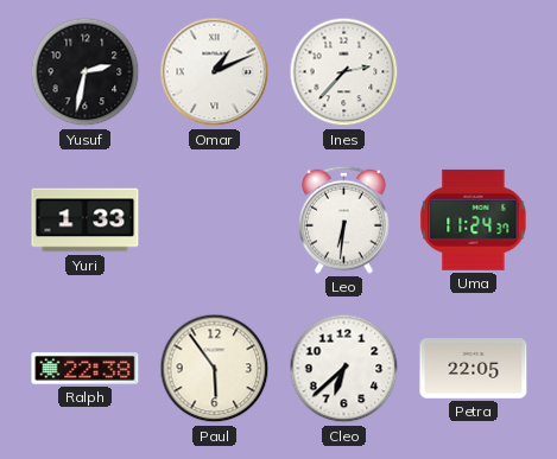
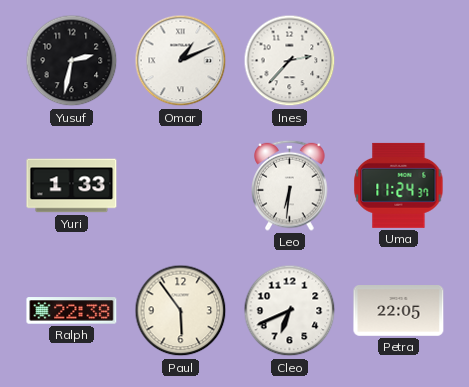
Cleo: 6:38 -> 6:41 (290, 311)
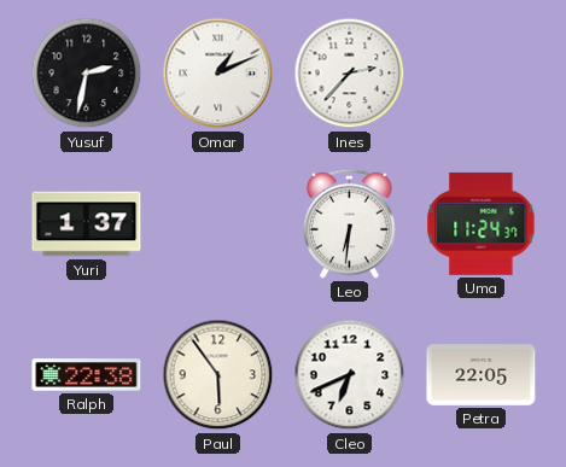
Yuri: 1:33 -> 1:37 (87, 224)
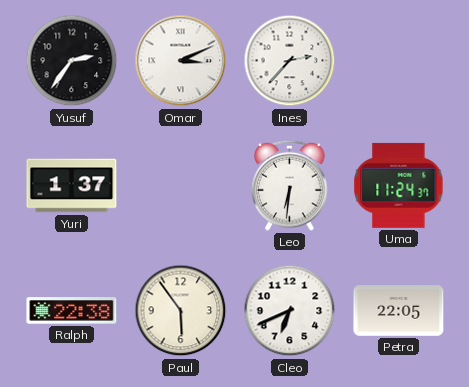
Yusuf: 2:32 -> 2:36 (72, 61)
Omar: 1:11 -> 3:11 (181, 61)
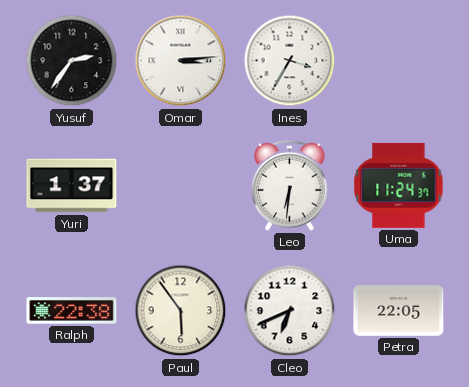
Omar: 3:11 -> 3:14 (181, 61)
Ines: 2:37 -> 3:35 (290, 61)
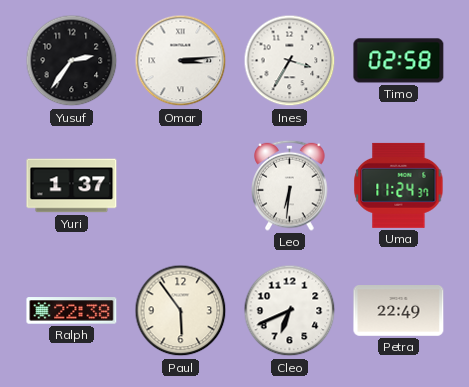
Timo: none -> 02:58 (399, 61)
Petra: 22:05 -> 22:49 (399, 311)
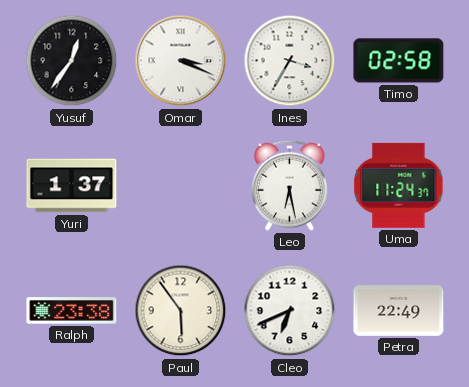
Yusuf: 2:36 -> 12:36 (72, 61)
Omar: 3:14 -> 3:19 (181, 61)
Leo: 6:31 -> 6:28 (290, 185)
Ralph: 22:38 -> 23:38 (72, 311)
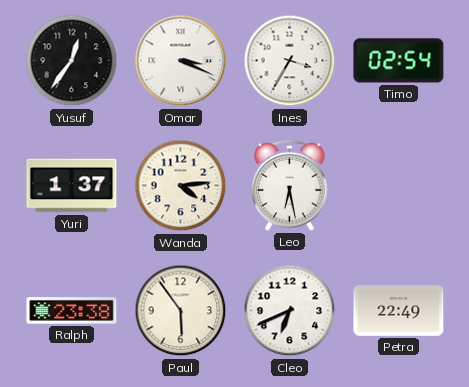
Timo: 02:58 -> 02:54 (399, 61)
Wanda: none -> 4:14 (181, 186)
Uma: 11:24 -> none (399, 185)
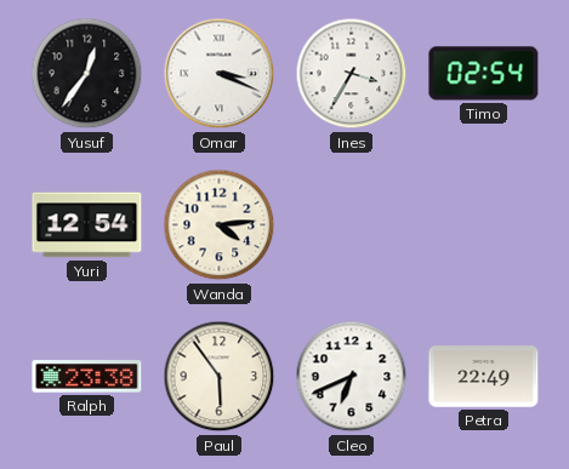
Yuri: 1:37 -> 12:54 (87, 225)
Leo: 6:28 -> none (290, 185)
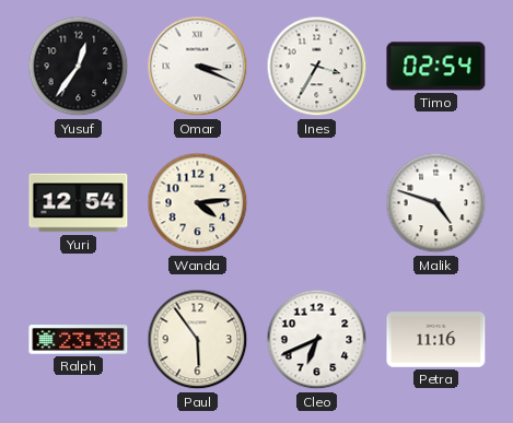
Malik: none -> 4:48 (436, 203)
Petra: 22:49 -> 11:16 (436, 340)
